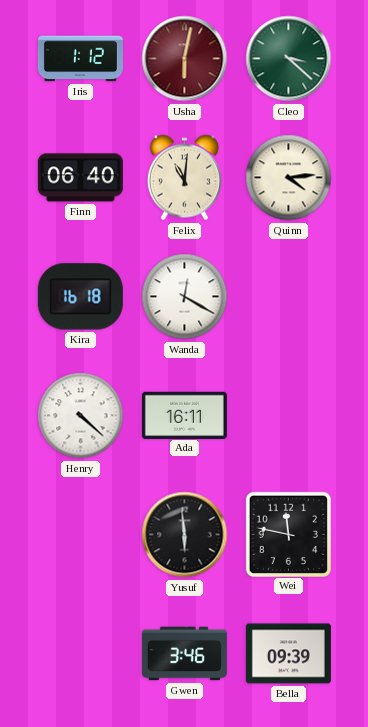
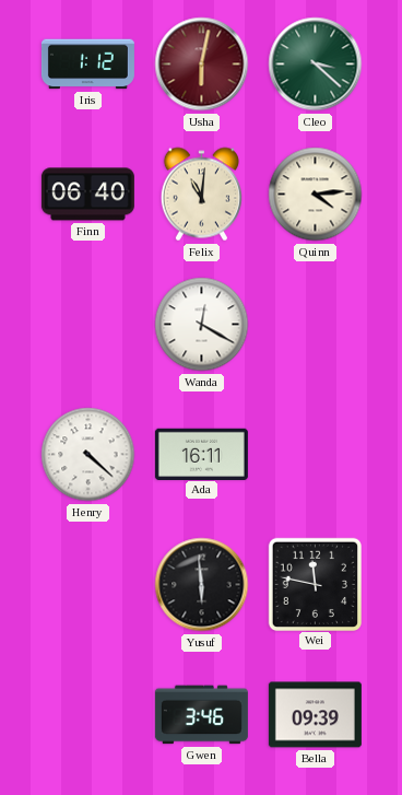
Kira: 16:18 -> none (80, 297)
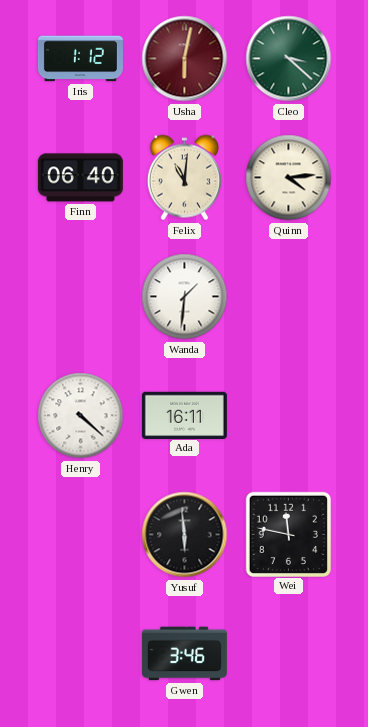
Wanda: 12:20 -> 1:31 (185, 297)
Bella: 09:39 -> none (315, 715)
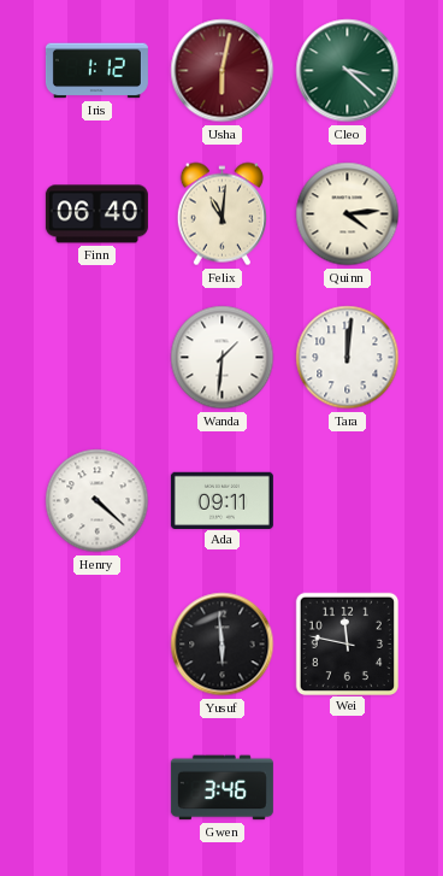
Tara: none -> 12:01 (348, 358)
Ada: 16:11 -> 09:11 (221, 500)
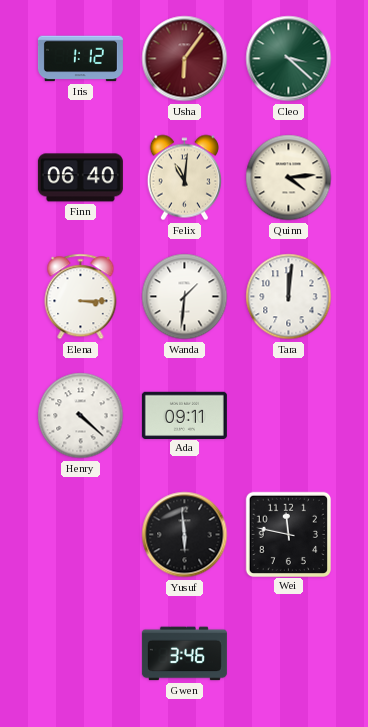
Usha: 6:02 -> 6:06 (185, 59)
Elena: none -> 3:15 (81, 297)
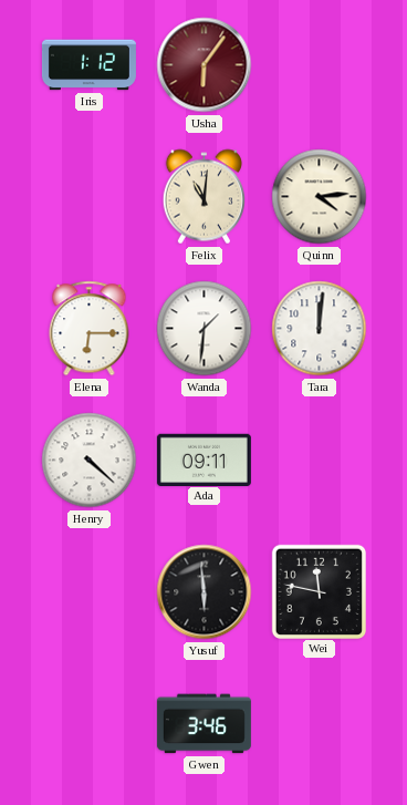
Cleo: 3:22 -> none (289, 59)
Finn: 06:40 -> none (80, 178)
Elena: 3:15 -> 6:15 (90, 329)
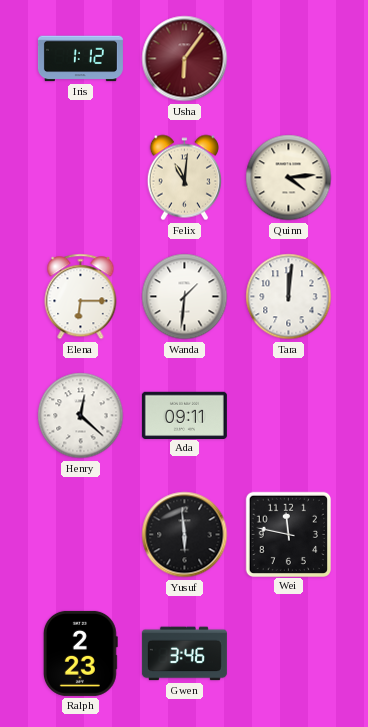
Henry: 4:22 -> 12:22 (81, 416)
Ralph: none -> 2:23 (80, 653)
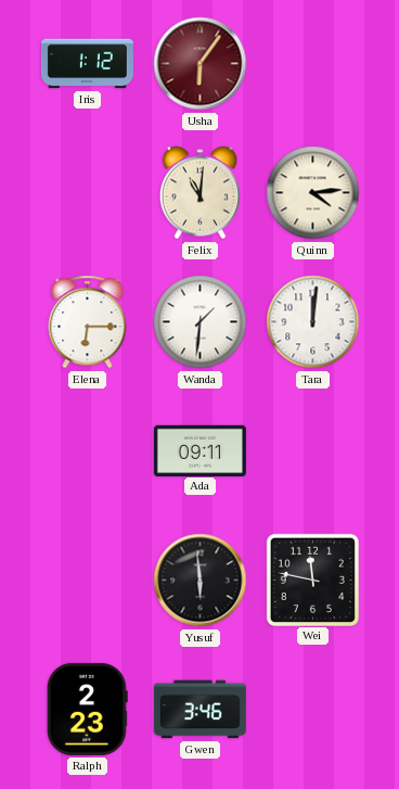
Henry: 12:22 -> none (81, 416)
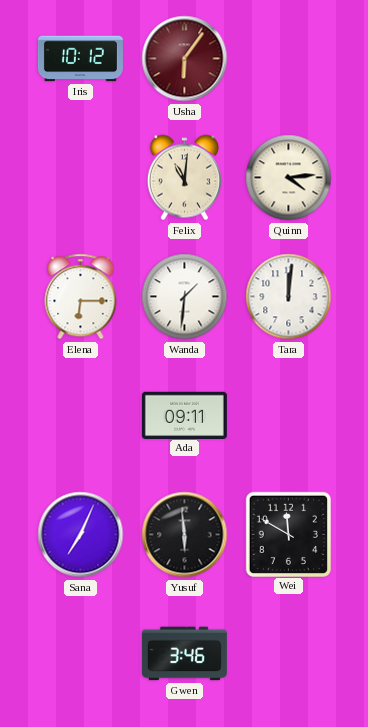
Iris: 1:12 -> 10:12 (80, 59)
Sana: none -> 7:04 (81, 535)
Wei: 11:47 -> 11:50 (288, 534)
Ralph: 2:23 -> none (87, 709)
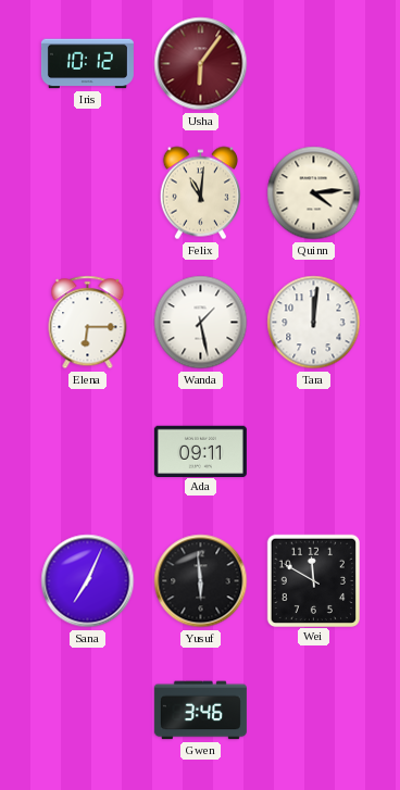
Wanda: 1:31 -> 1:28 (201, 323)
